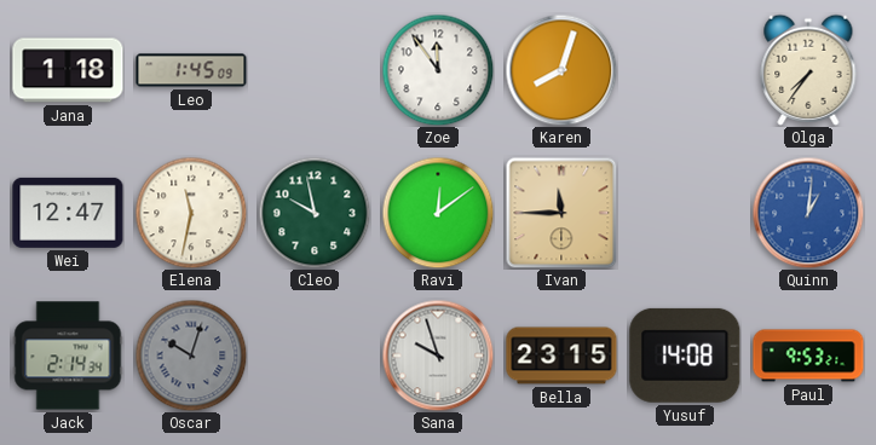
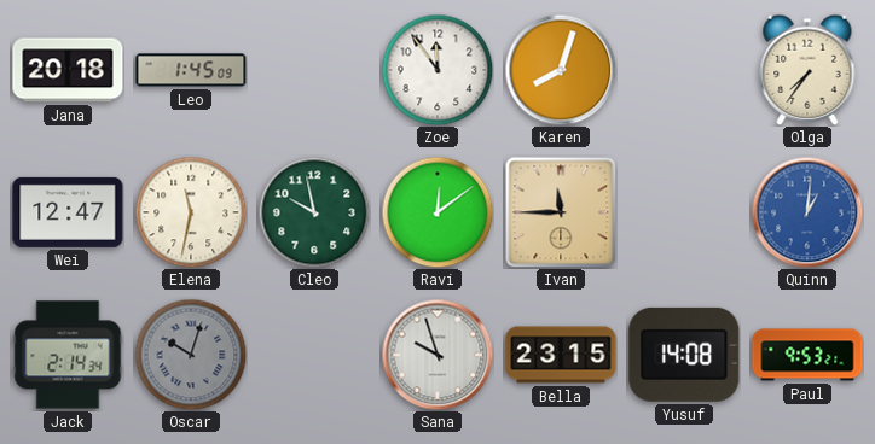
Jana: 1:18 -> 20:18 (68, 70)
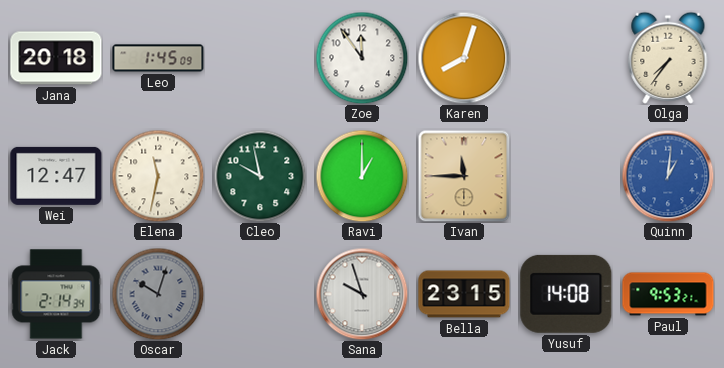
Ravi: 12:09 -> 1:00 (362, 176)
